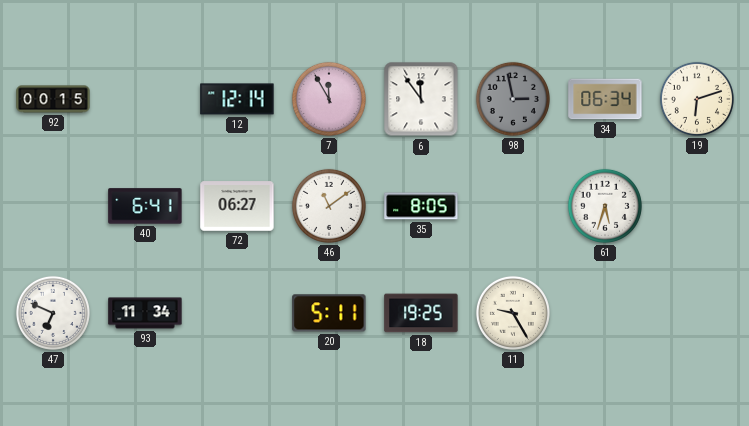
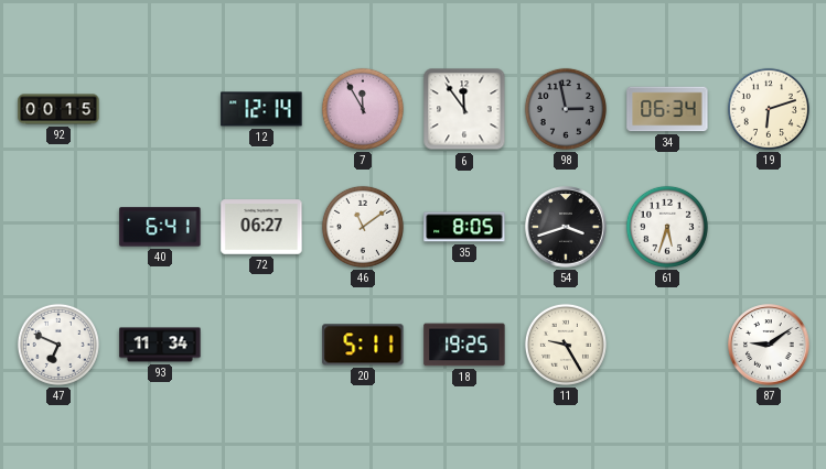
54: none -> 3:42 (566, 227)
87: none -> 9:09 (769, 345)
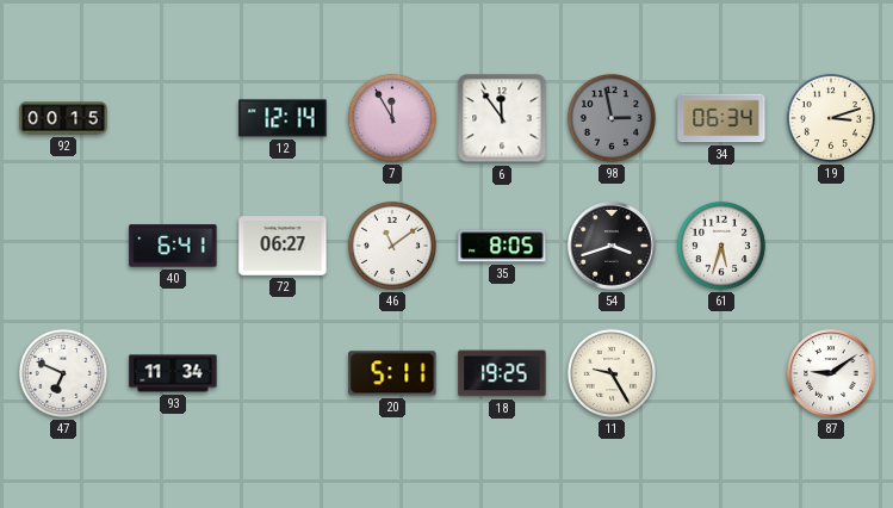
19: 6:12 -> 3:12 (831, 118)
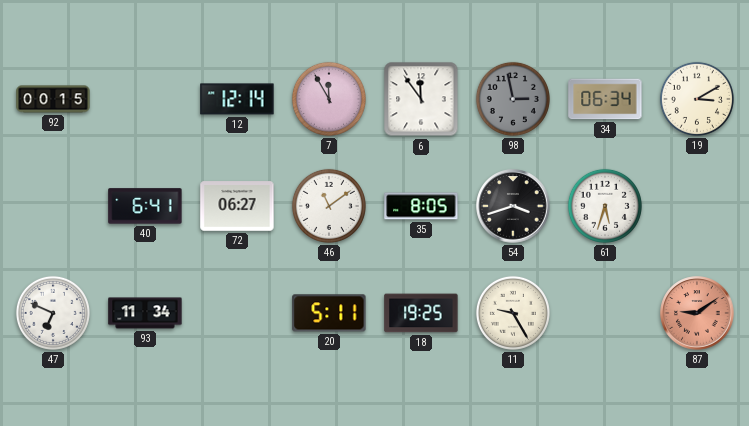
19: 3:12 -> 3:10 (697, 99)
87 dial: white -> salmon (697, 313)
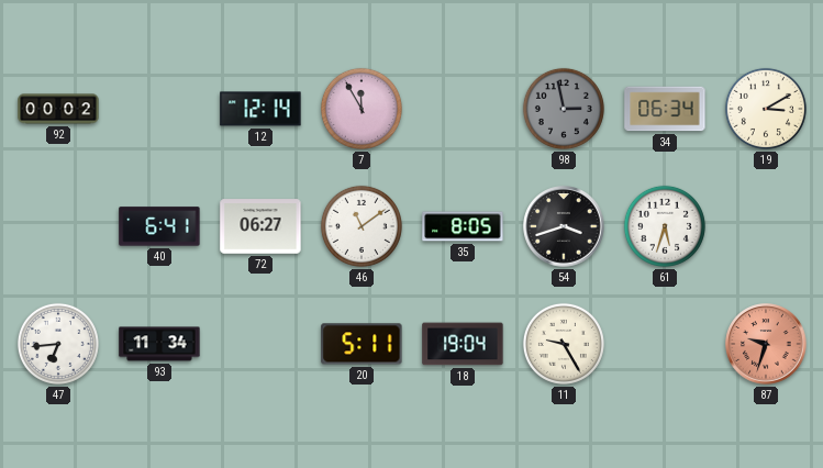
92: 00:15 -> 00:02 (58, 109)
6: 11:54 -> none (421, 99)
47: 6:49 -> 6:44 (58, 344)
18: 19:25 -> 19:04 (463, 344)
87: 9:09 -> 9:33 (766, 344)
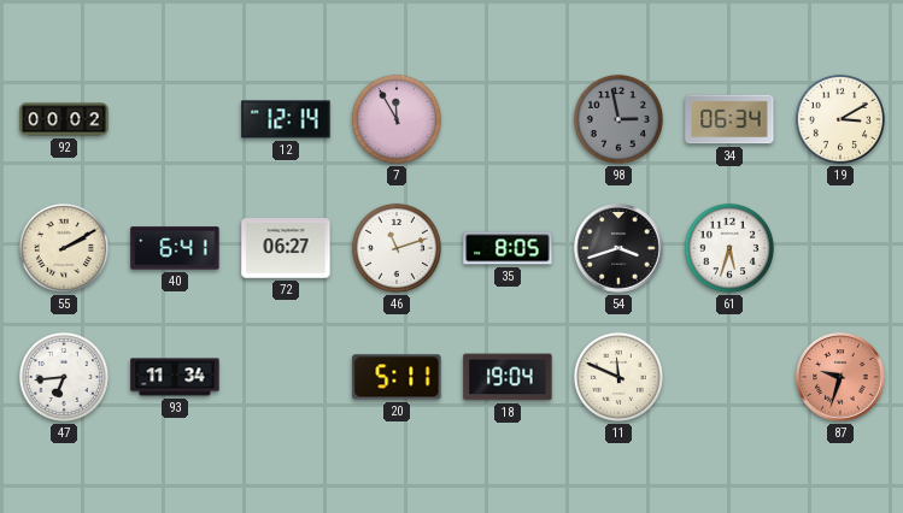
55: none -> 2:10 (64, 248)
46: 11:09 -> 11:12 (397, 248)
11: 9:25 -> 11:49 (618, 377)
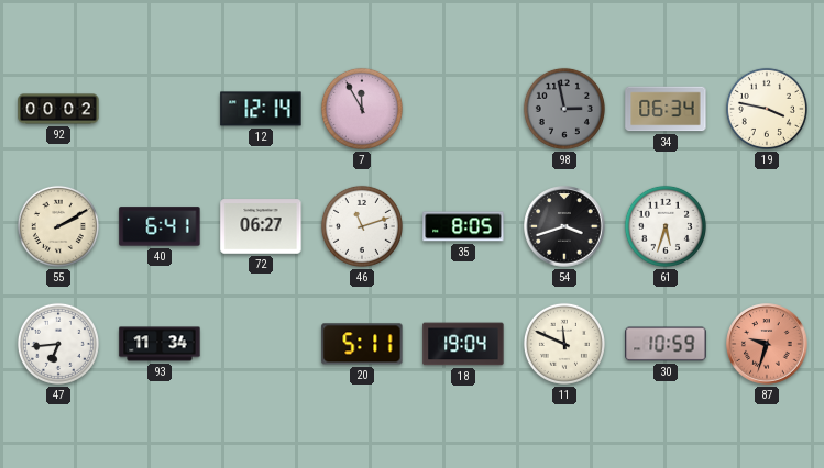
19: 3:10 -> 3:47 (767, 109)
30: none -> 10:59 (666, 344)
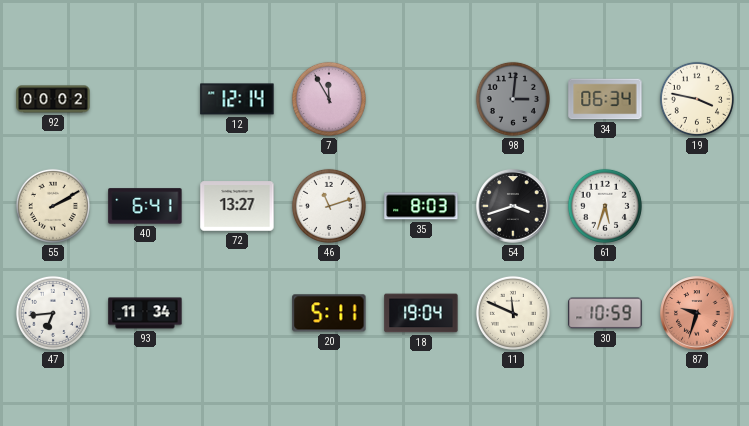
98: 2:58 -> 3:01 (513, 99)
72: 06:27 -> 13:27 (237, 206)
35: 8:05 -> 8:03 (421, 206)
